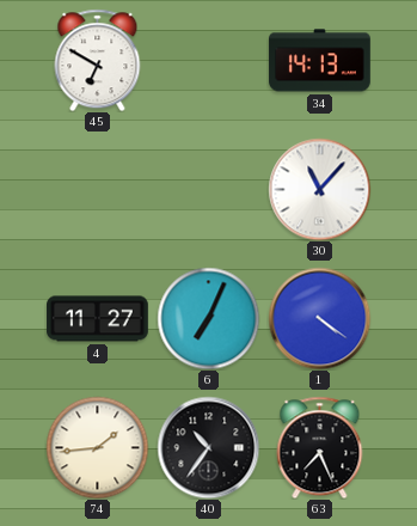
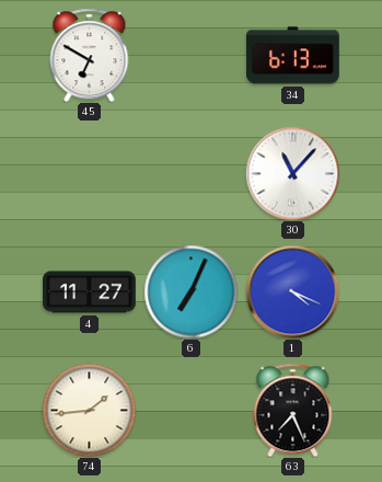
34: 14:13 -> 6:13 (293, 56)
1: 4:21 -> 4:19 (292, 291)
40: 10:36 -> none (208, 447)
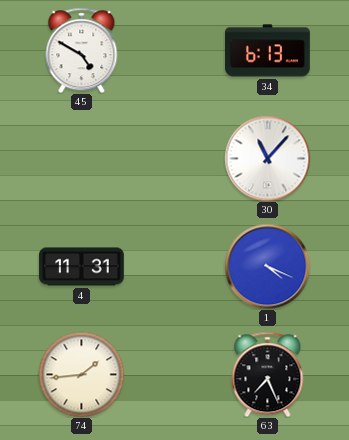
45: 6:50 -> 4:50 (82, 50)
4: 11:27 -> 11:31 (82, 267)
6: 7:04 -> none (190, 291)
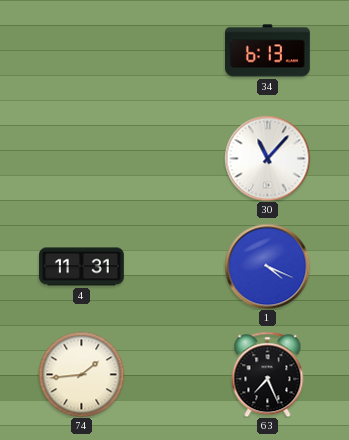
45: 4:50 -> none (82, 50)
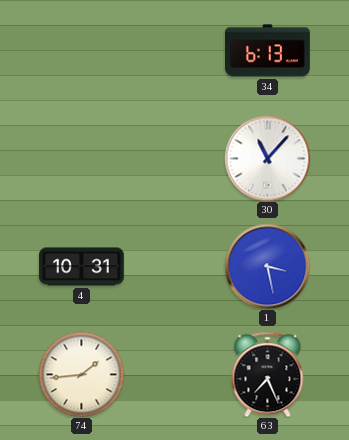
4: 11:31 -> 10:31 (82, 267)
1: 4:19 -> 3:28 (267, 266)
